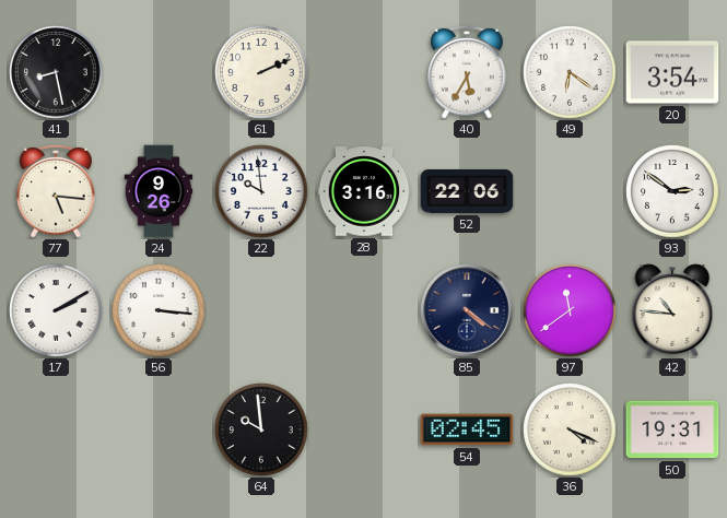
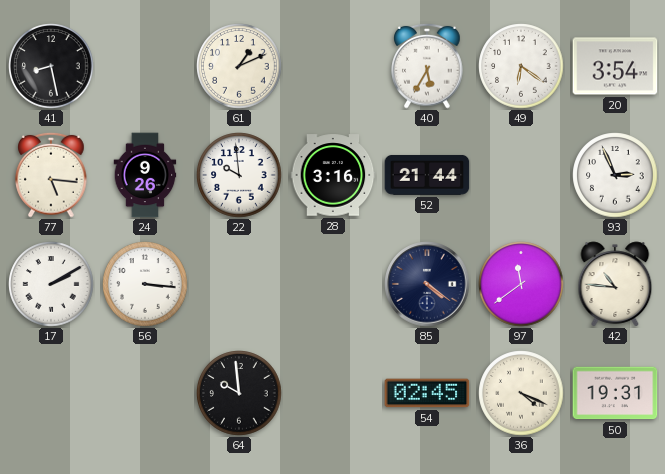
61: 2:11 -> 1:11 (239, 66)
52: 22:06 -> 21:44 (427, 175)
93: 2:51 -> 2:56 (615, 175)
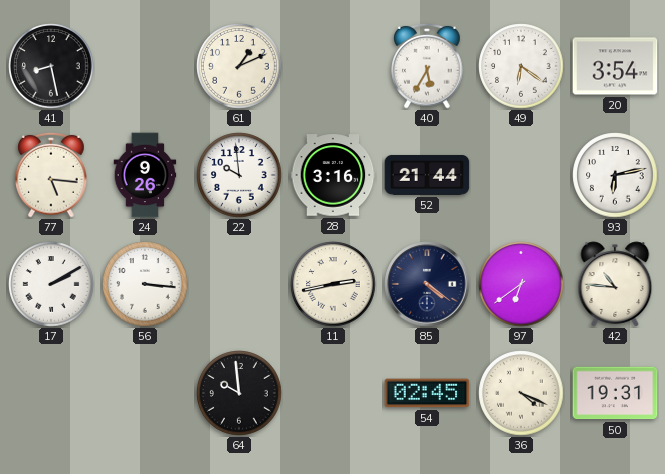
93: 2:56 -> 6:13 (615, 175)
11: none -> 2:43 (333, 284)
97: 11:39 -> 6:39 (521, 284)
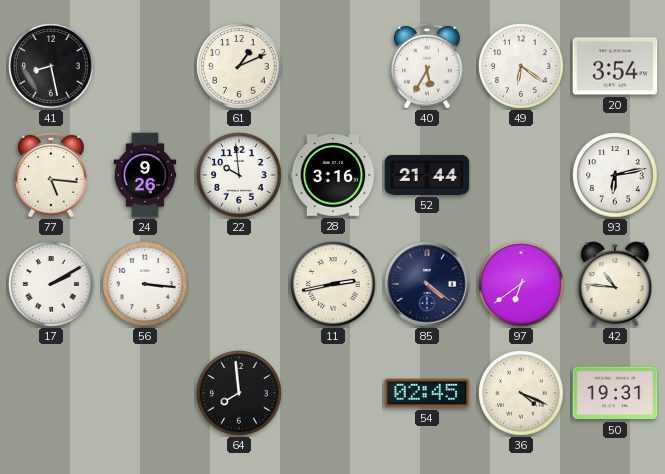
64: 9:59 -> 7:59 (239, 393)
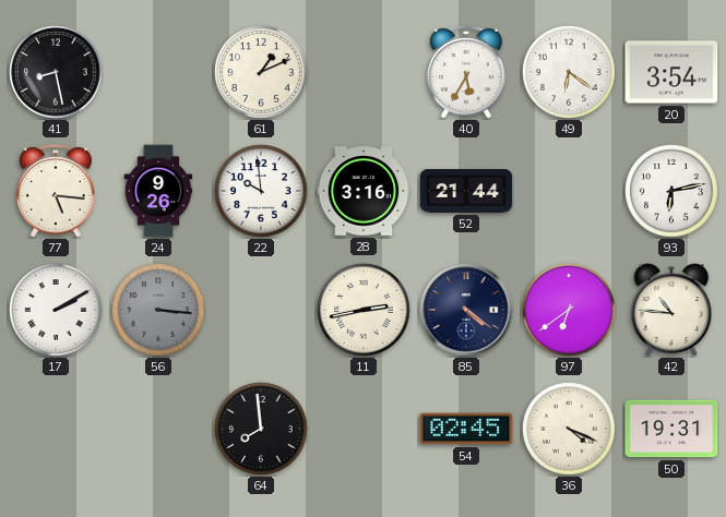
56 dial: white -> grey (158, 310)
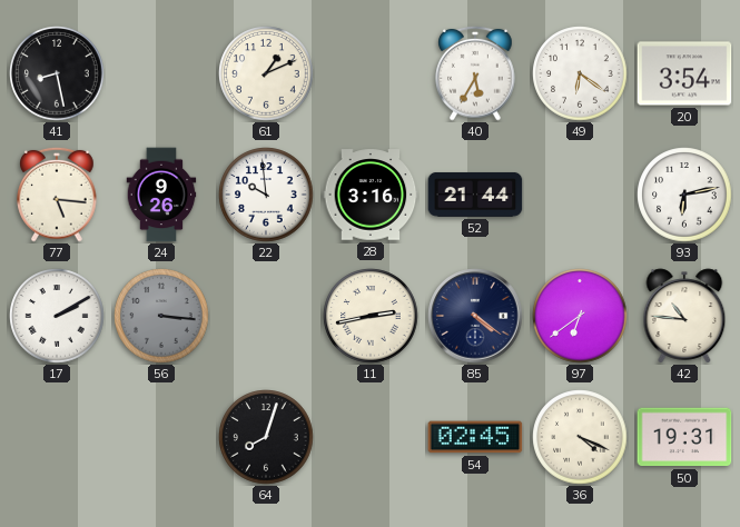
64: 7:59 -> 8:03 (266, 437)
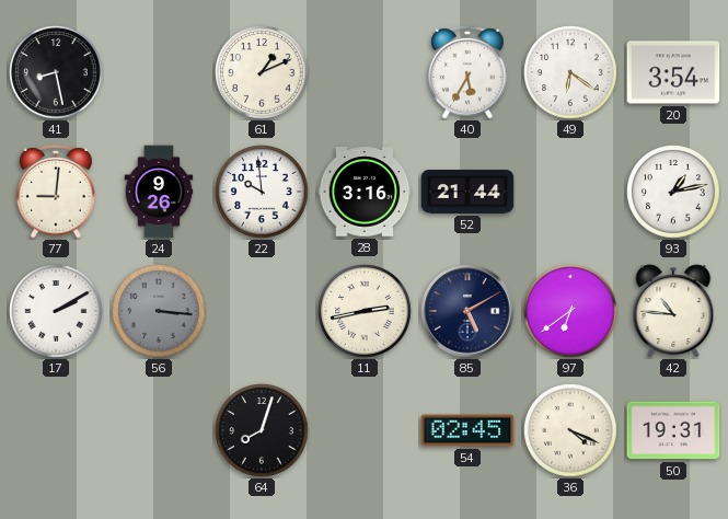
77: 5:16 -> 9:01 (56, 192)
93: 6:13 -> 1:13 (673, 192)
85: 4:21 -> 5:10 (467, 311)
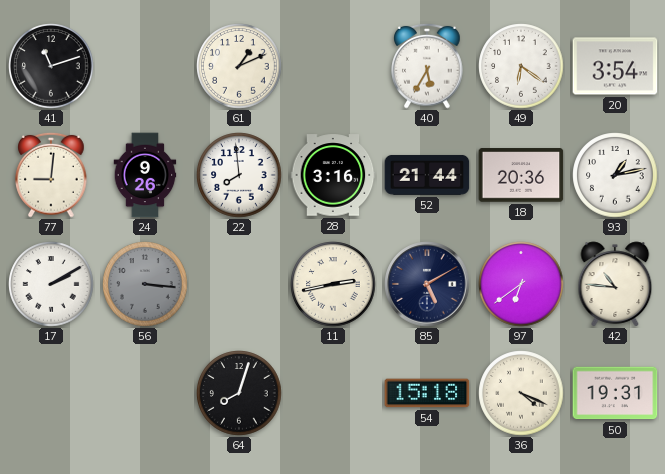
41: 8:28 -> 11:12 (51, 66)
22: 9:59 -> 7:59 (239, 175)
18: none -> 20:36 (521, 175)
54: 02:45 -> 15:18 (427, 393)
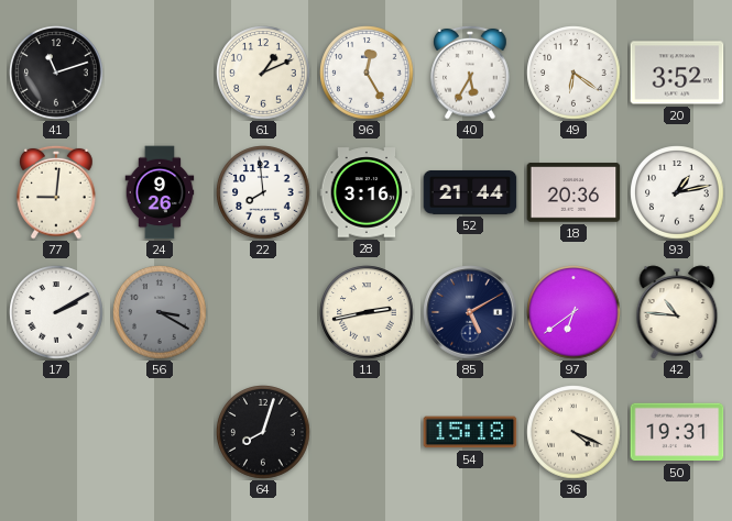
96: none -> 12:25 (367, 73)
20: 3:54 -> 3:52 (677, 73)
56: 3:16 -> 3:20 (160, 312)
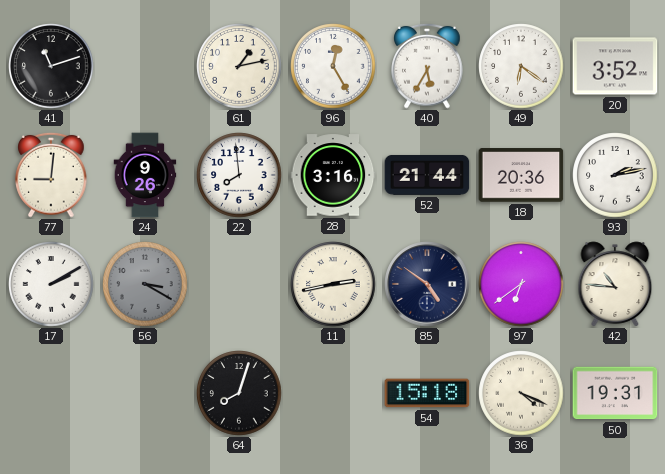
61: 1:11 -> 1:13 (239, 66)
93: 1:13 -> 2:13 (615, 175)
85: 5:10 -> 4:51 (427, 284)
